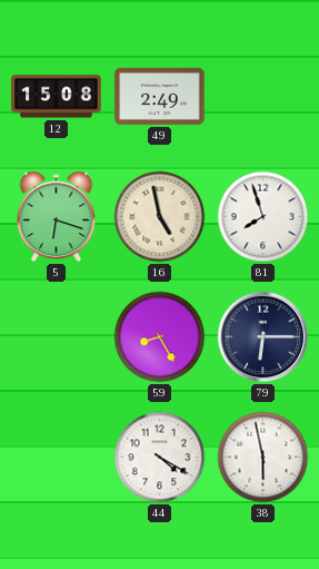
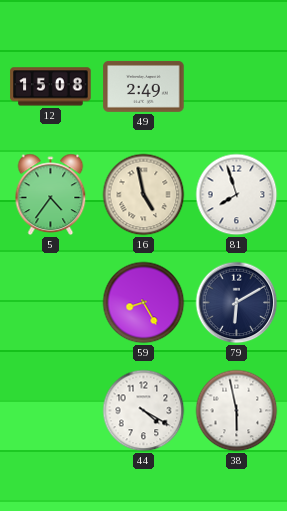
5: 6:18 -> 4:36 (51, 195)
79: 6:15 -> 6:10 (237, 303)
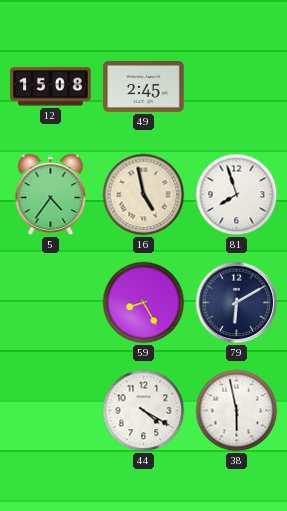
49: 2:49 -> 2:45 (144, 86)
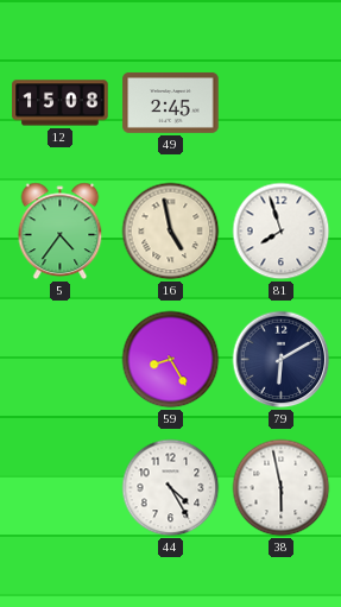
44: 4:20 -> 4:25 (171, 488)
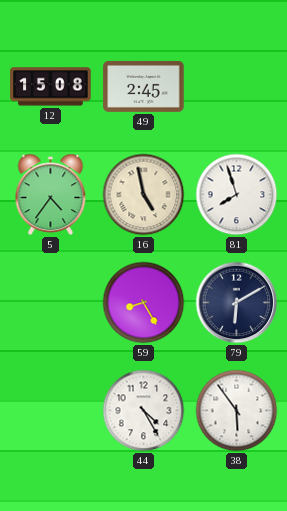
38: 5:58 -> 5:54 (237, 411)
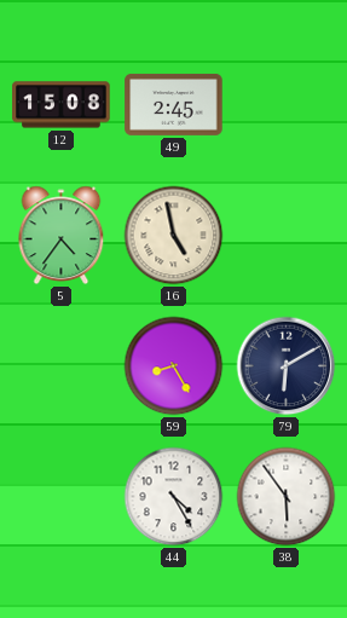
81: 7:57 -> none (237, 195)
